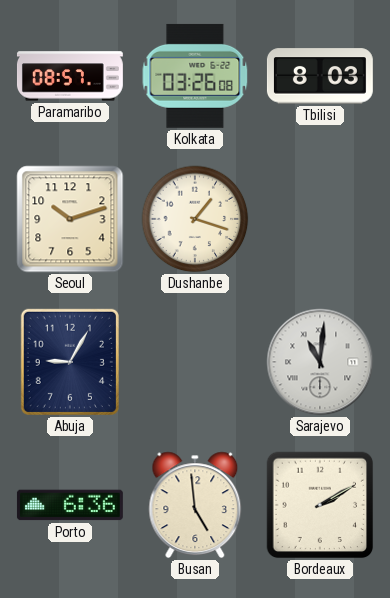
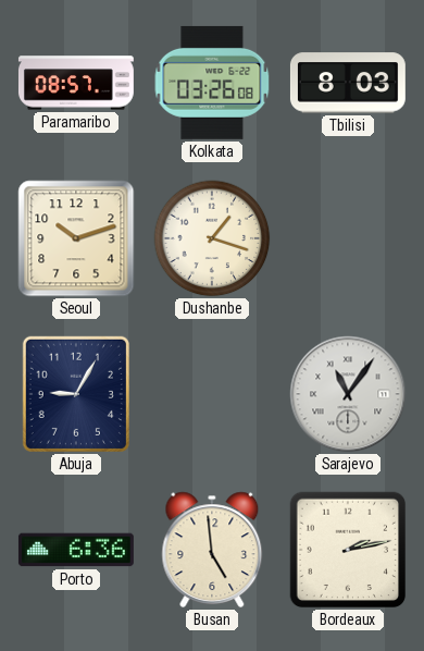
Sarajevo: 11:01 -> 11:06 (348, 394)
Bordeaux: 2:10 -> 2:13 (348, 550)
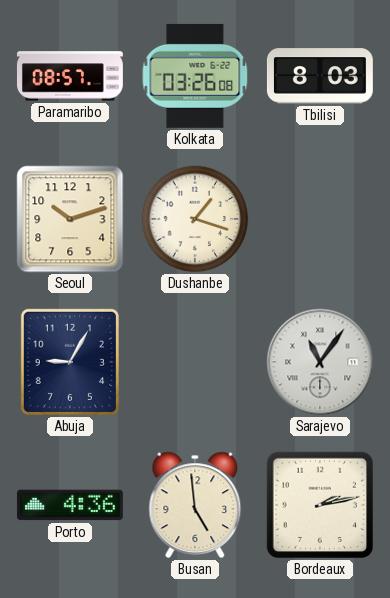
Porto: 6:36 -> 4:36 (70, 505)
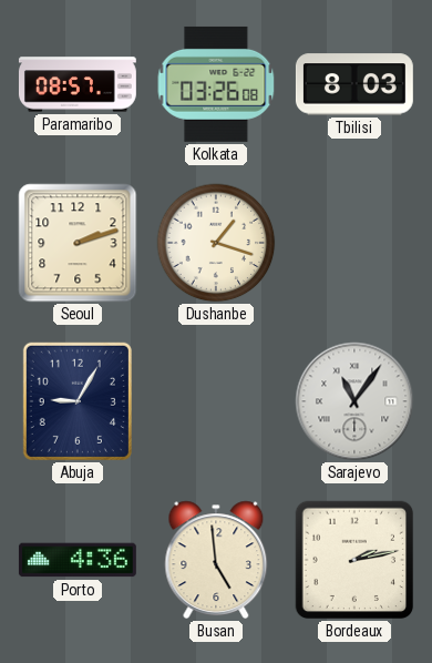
Seoul: 10:12 -> 2:12 (78, 243)
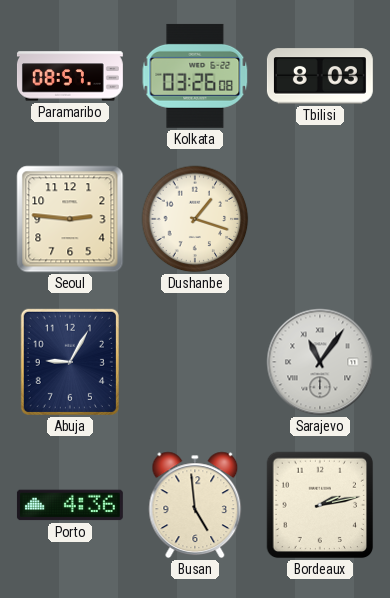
Seoul: 2:12 -> 2:46 (70, 219)
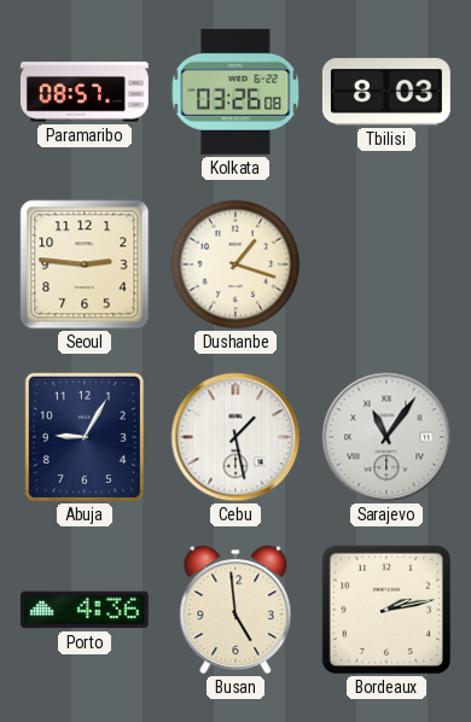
Cebu: none -> 1:28 (235, 437)
